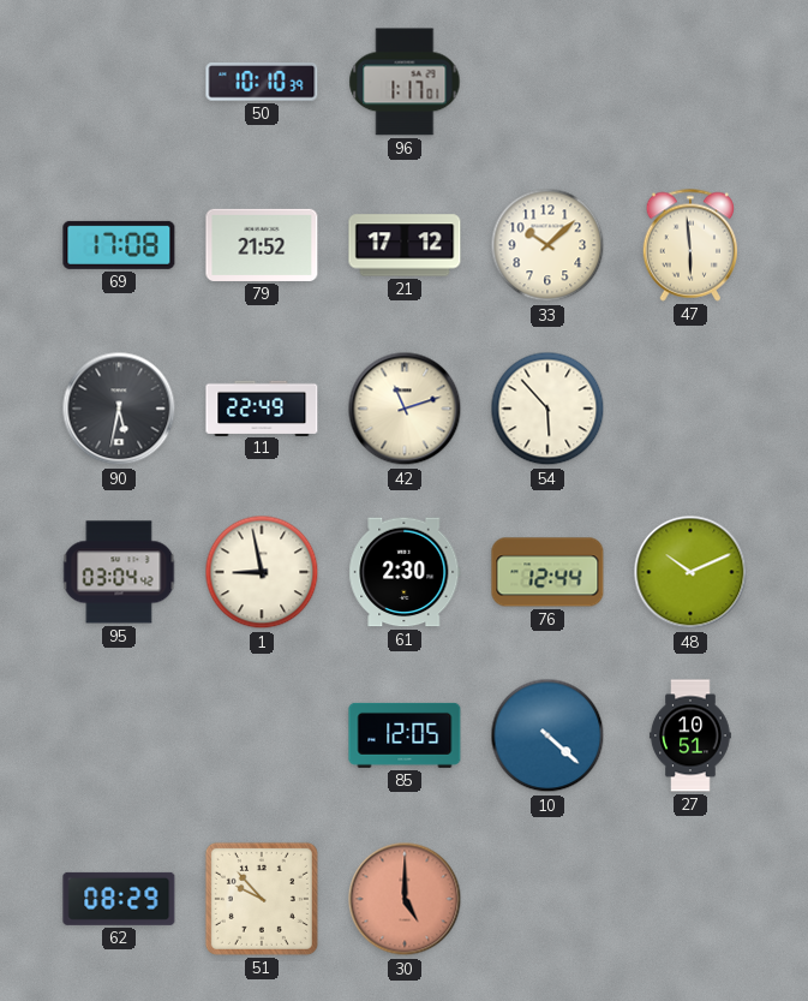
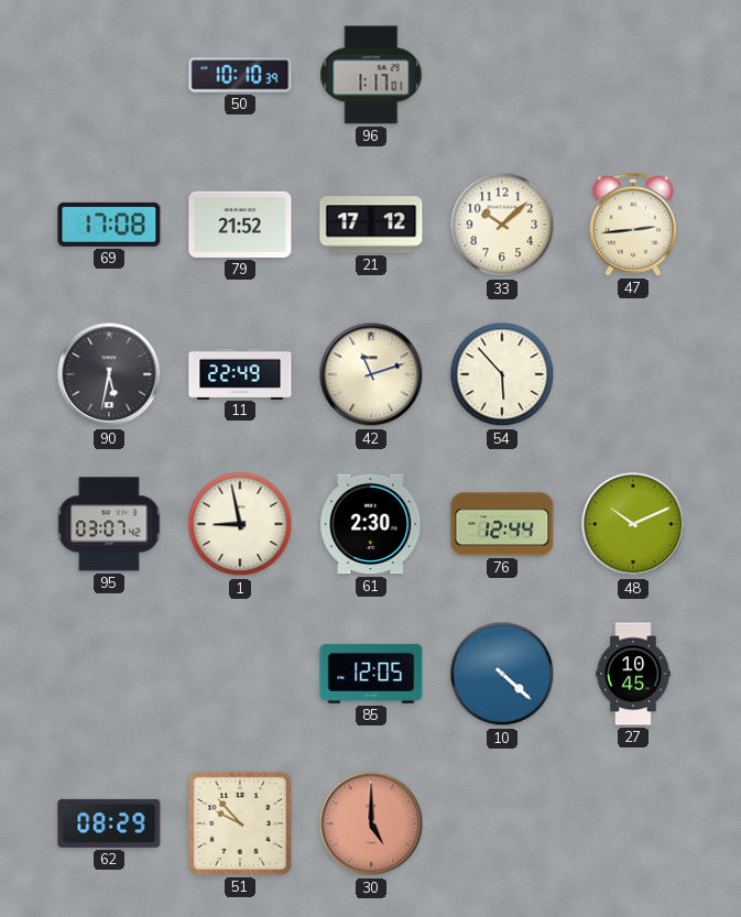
47: 5:59 -> 2:44 (633, 225)
95: 03:04 -> 03:07 (109, 524)
27: 10:51 -> 10:45 (633, 674)
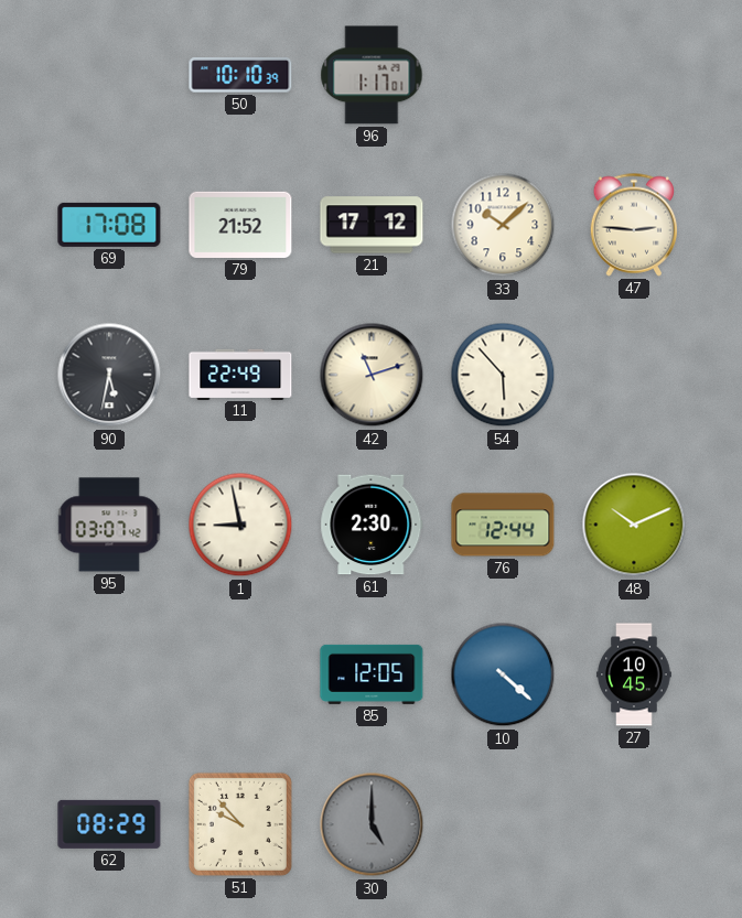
47: 2:44 -> 2:46 (634, 225)
30 dial: salmon -> grey (372, 824)
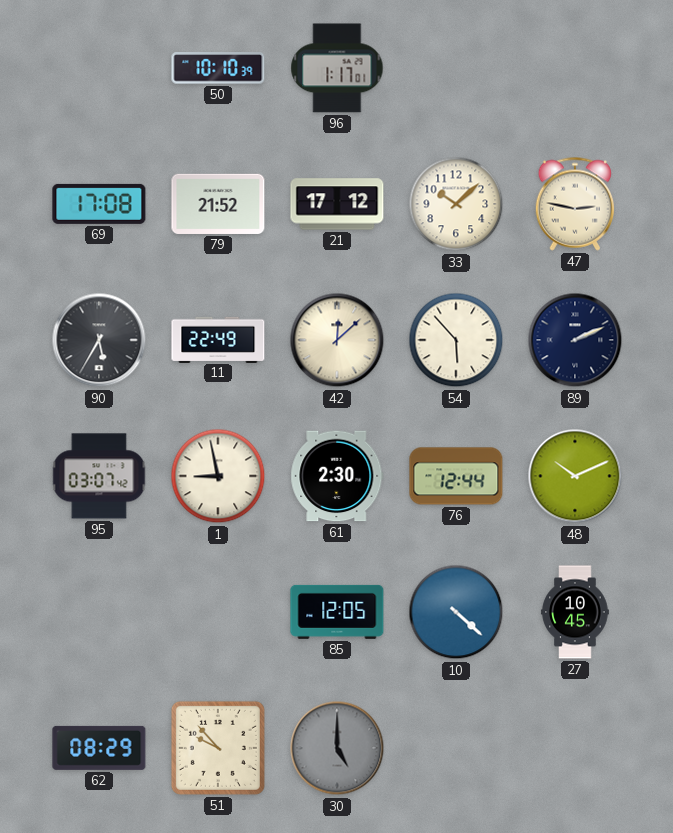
47: 2:46 -> 2:47 (575, 204)
90: 5:32 -> 5:35 (99, 340)
42: 11:12 -> 12:08 (337, 340)
89: none -> 2:11 (575, 340)
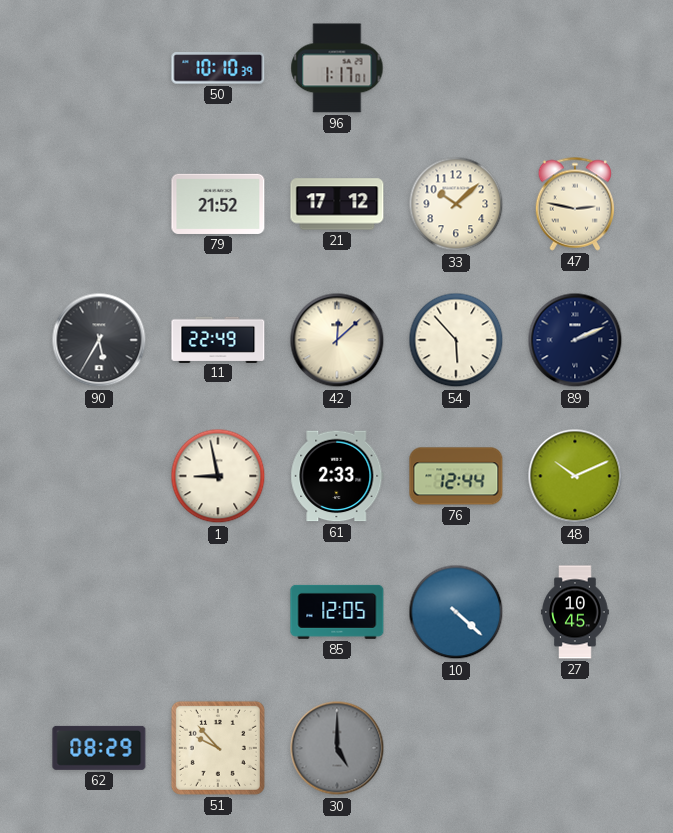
69: 17:08 -> none (99, 204)
95: 03:07 -> none (99, 476)
61: 2:30 -> 2:33 (337, 476)
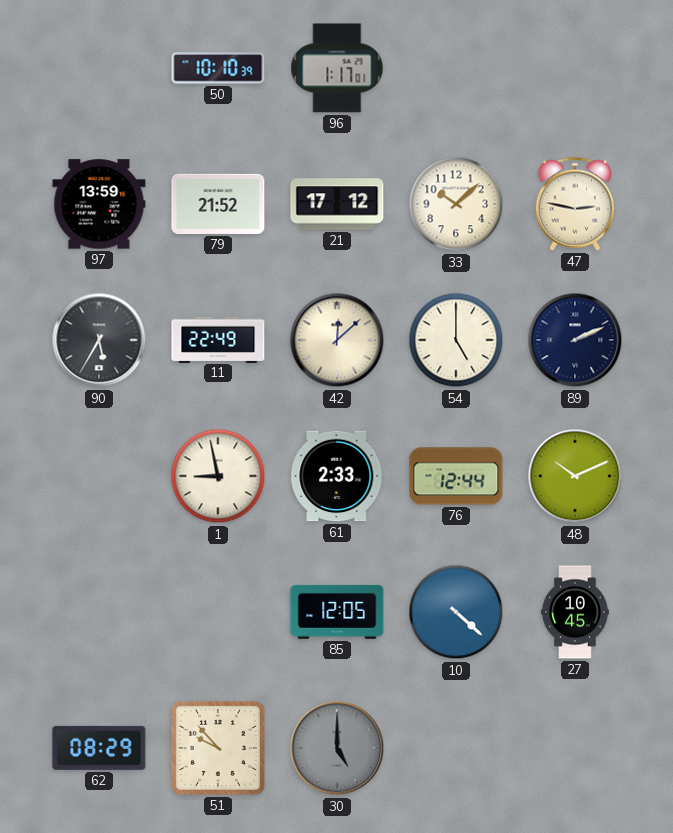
97: none -> 13:59 (99, 204)
54: 5:53 -> 5:00 (456, 340)
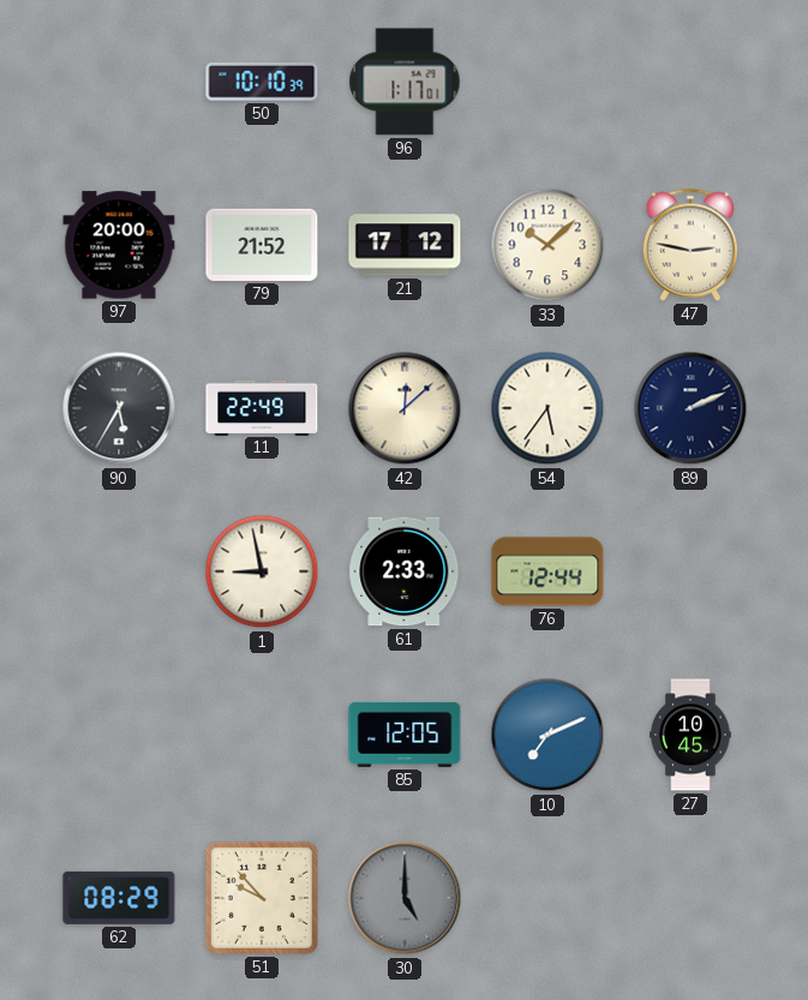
97: 13:59 -> 20:00 (119, 245)
54: 5:00 -> 5:36 (547, 408)
48: 10:11 -> none (575, 476)
10: 4:22 -> 7:11 (547, 735)
